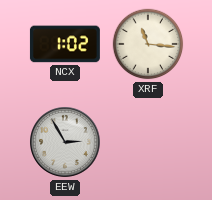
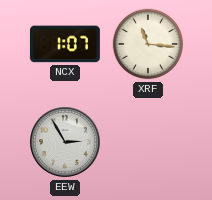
NCX: 1:02 -> 1:07 (65, 44)
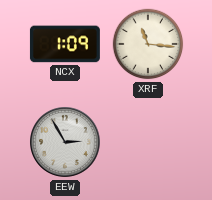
NCX: 1:07 -> 1:09 (65, 44)
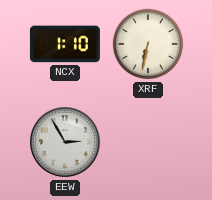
NCX: 1:09 -> 1:10 (65, 44)
XRF: 11:16 -> 6:32 (148, 44)
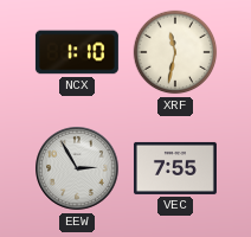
XRF: 6:32 -> 11:32 (175, 52)
VEC: none -> 7:55 (175, 168)
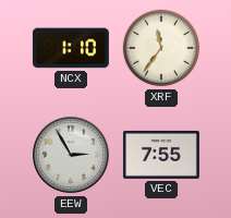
XRF: 11:32 -> 11:36 (161, 48)
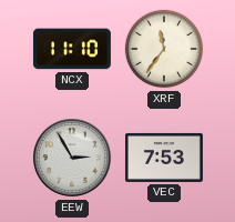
NCX: 1:10 -> 11:10 (72, 49)
VEC: 7:55 -> 7:53 (164, 158)
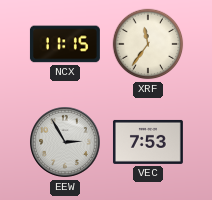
NCX: 11:10 -> 11:15 (65, 44)
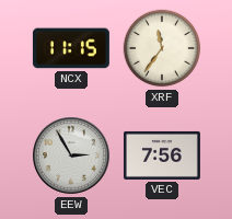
VEC: 7:53 -> 7:56 (162, 155)
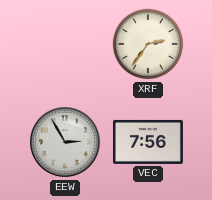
NCX: 11:15 -> none (71, 48)
XRF: 11:36 -> 2:36 (148, 44)
